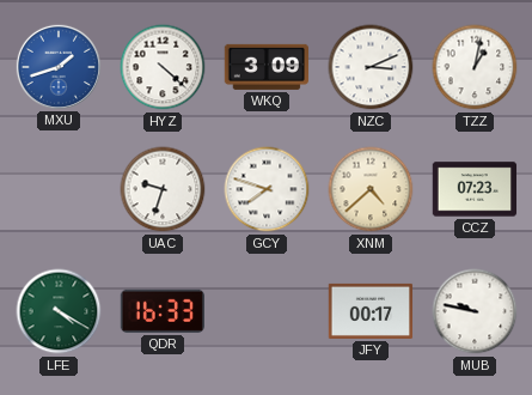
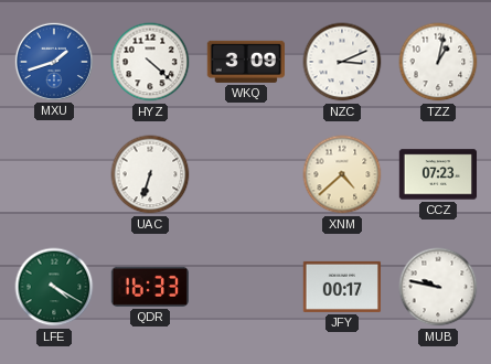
UAC: 9:33 -> 6:33 (150, 174)
GCY: 7:48 -> none (267, 189)
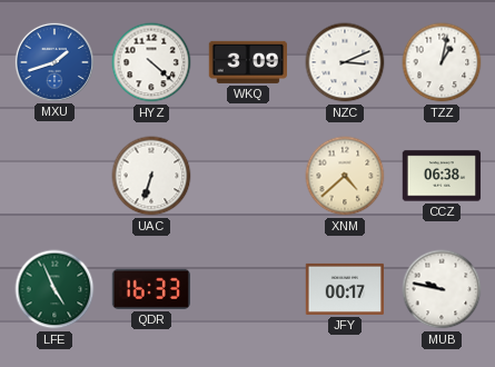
CCZ: 07:23 -> 06:38 (442, 176)
LFE: 4:20 -> 4:56 (55, 289)
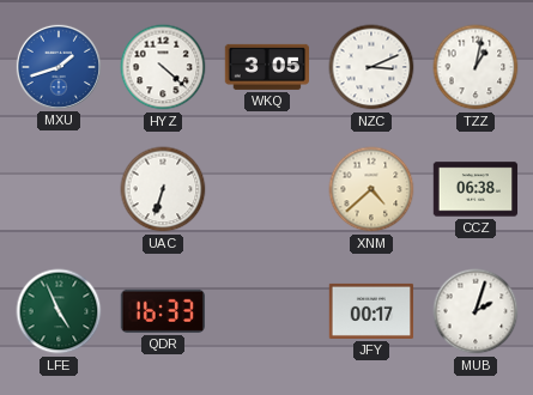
WKQ: 3:09 -> 3:05 (266, 67)
MUB: 9:47 -> 2:03 (476, 311)
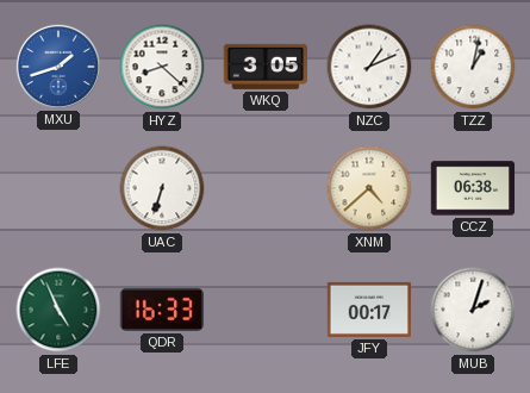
HYZ: 4:22 -> 8:22 (162, 67)
NZC: 3:11 -> 1:11 (369, 67)
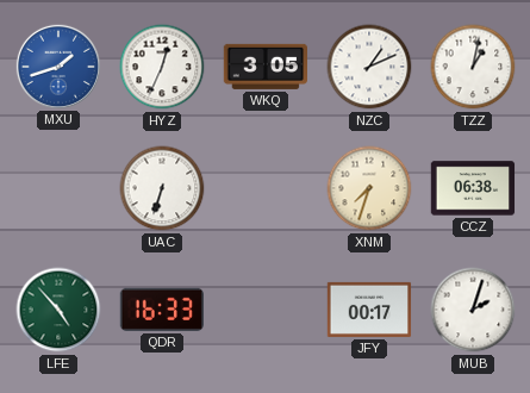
HYZ: 8:22 -> 12:34 (162, 67)
XNM: 4:38 -> 7:33 (369, 188)
LFE: 4:56 -> 4:53 (58, 310)
